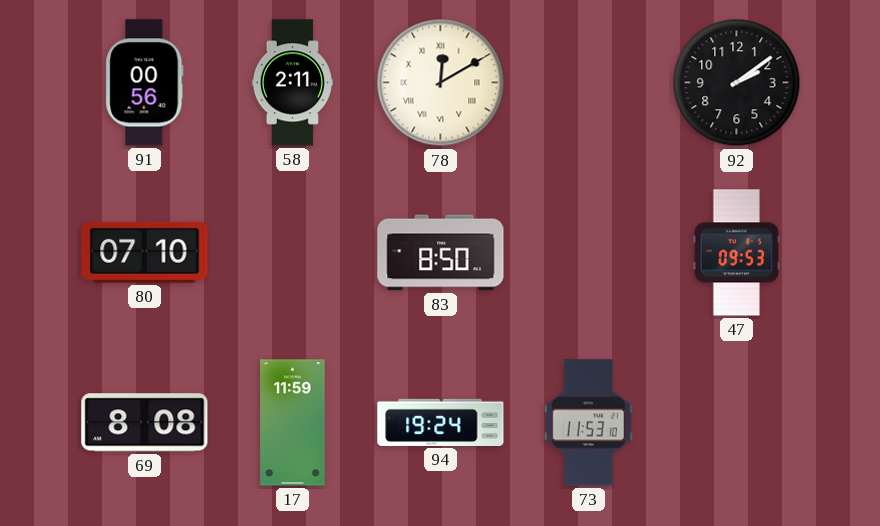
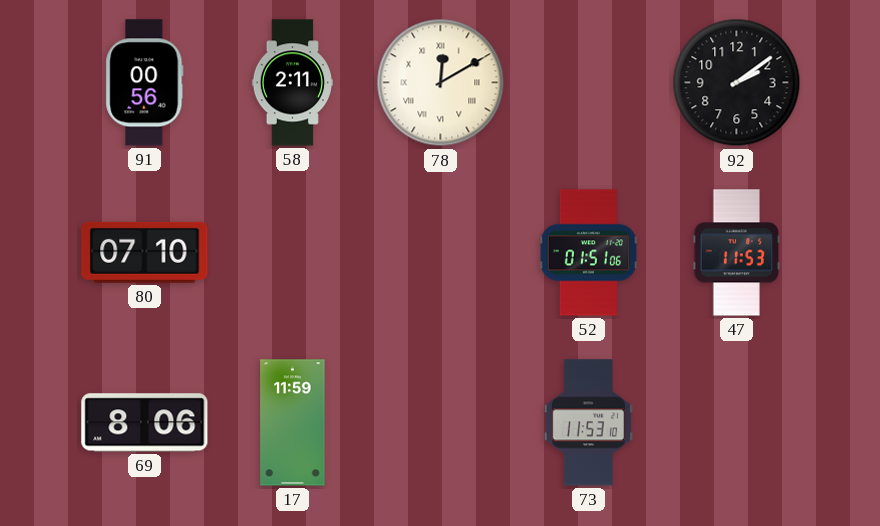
83: 8:50 -> none (441, 253)
52: none -> 01:51 (589, 253)
47: 09:53 -> 11:53 (737, 253)
69: 8:08 -> 8:06 (145, 423)
94: 19:24 -> none (441, 422)
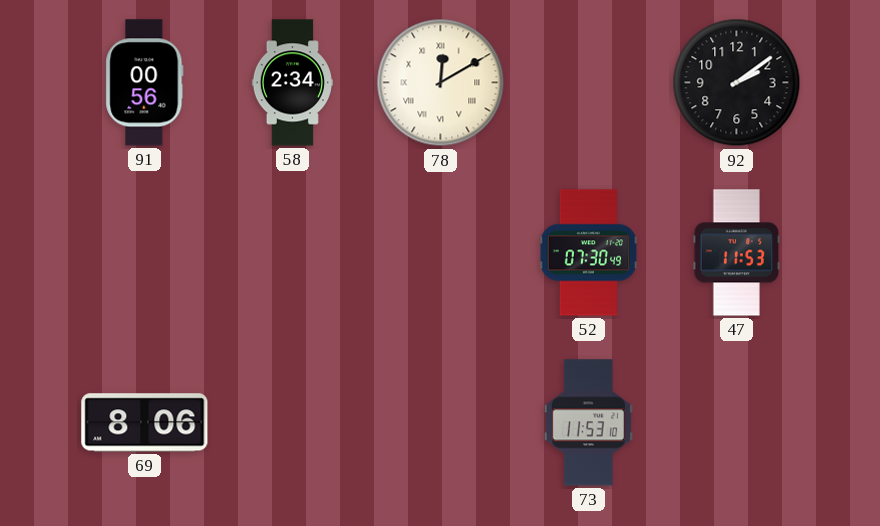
58: 2:11 -> 2:34 (292, 83)
80: 07:10 -> none (145, 252)
52: 01:51 -> 07:30 (589, 253)
17: 11:59 -> none (293, 423)
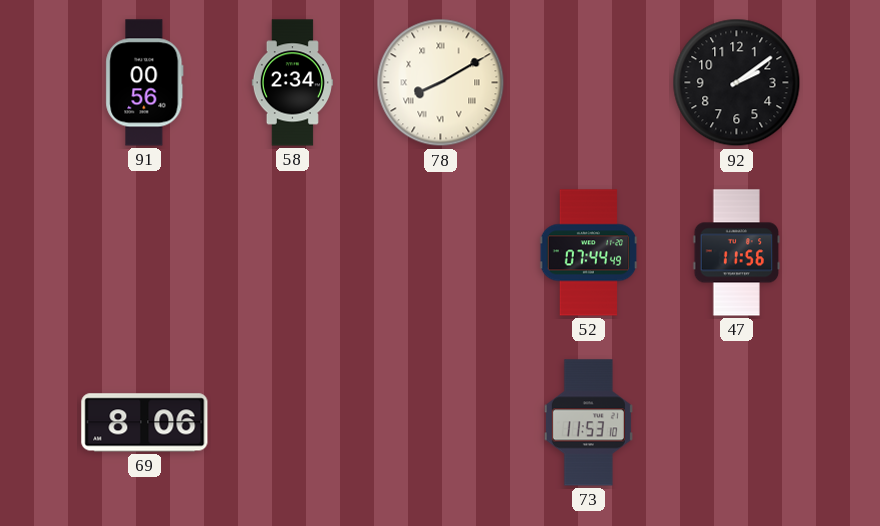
78: 12:10 -> 8:10 (441, 83)
52: 07:30 -> 07:44 (589, 253)
47: 11:53 -> 11:56 (737, 253)
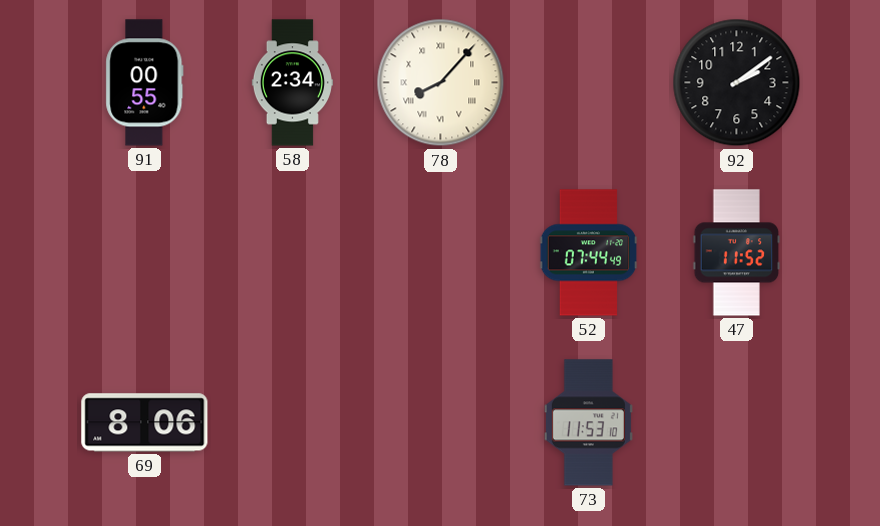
91: 00:56 -> 00:55 (145, 83)
78: 8:10 -> 8:07 (441, 83)
47: 11:56 -> 11:52 (737, 253)
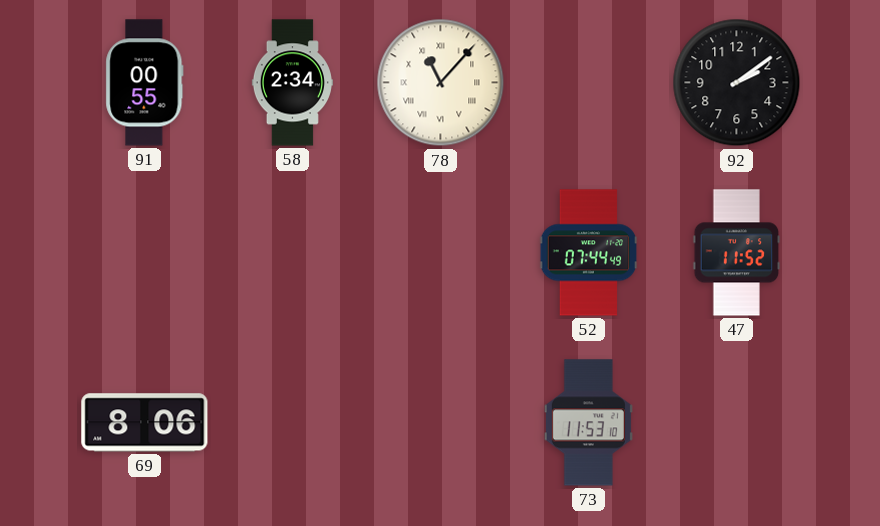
78: 8:07 -> 11:07 (441, 83)
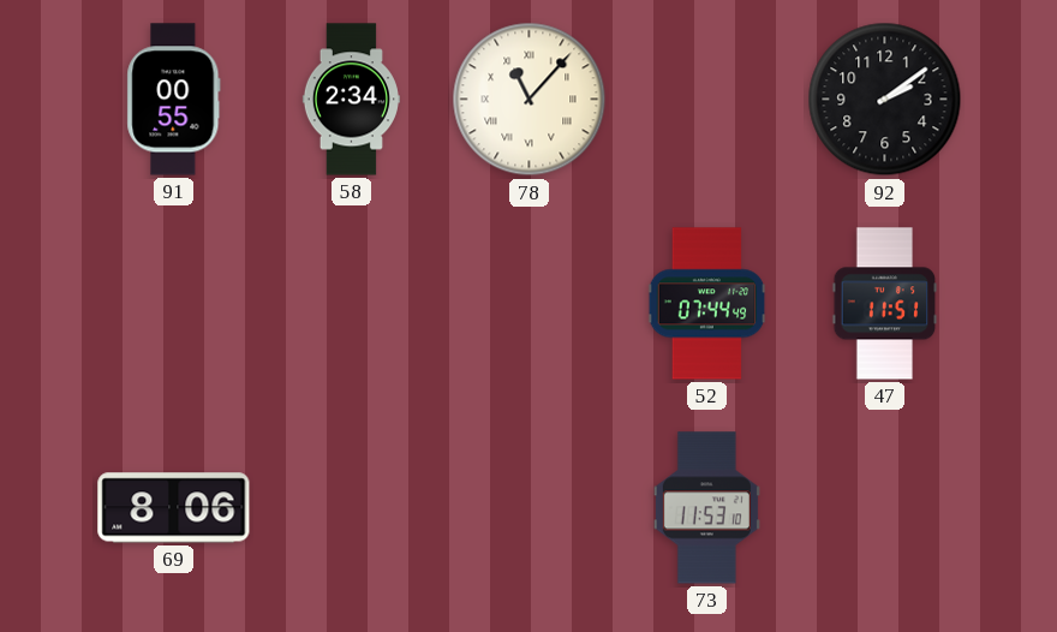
47: 11:52 -> 11:51 (885, 304)
